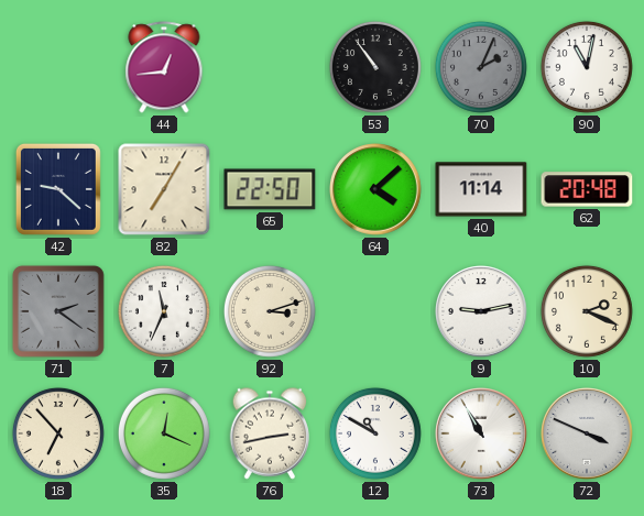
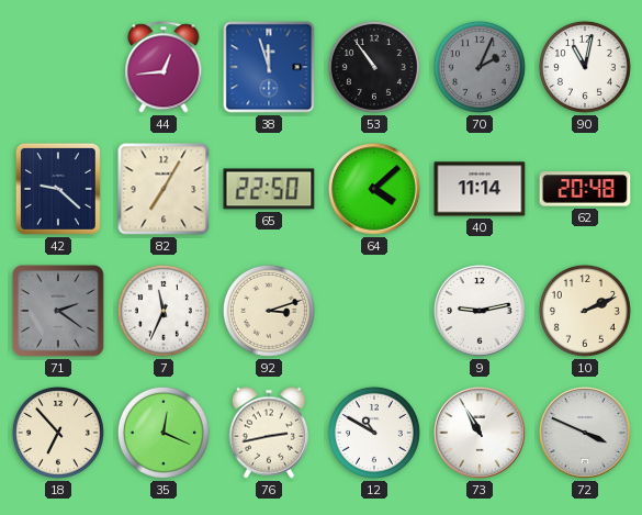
38: none -> 11:57 (269, 67)
10: 2:19 -> 2:11 (585, 311)
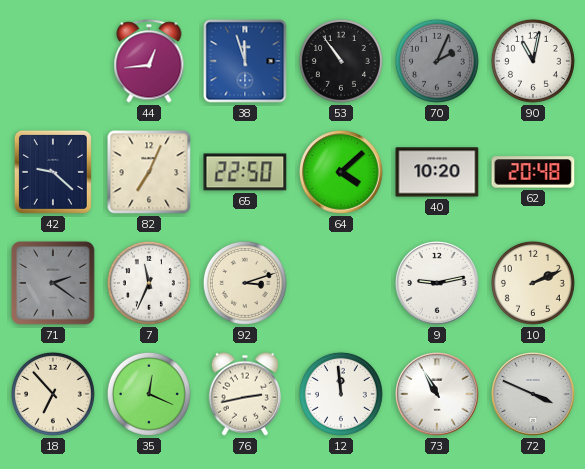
82: 7:05 -> 7:04 (149, 172)
40: 11:14 -> 10:20 (437, 172)
12: 10:50 -> 11:59 (341, 394)
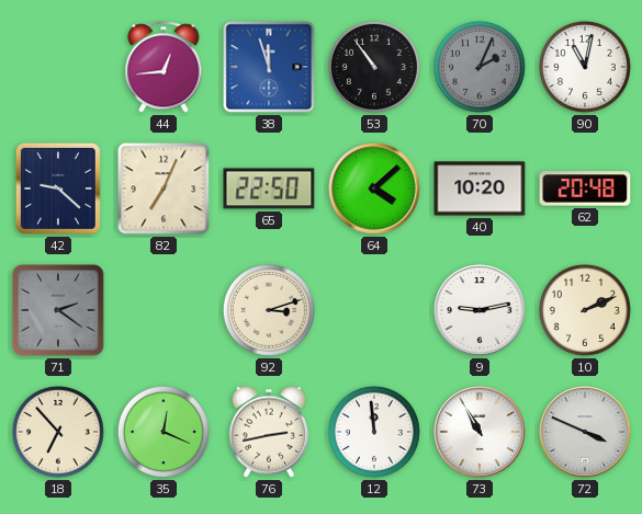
7: 11:34 -> none (149, 283)
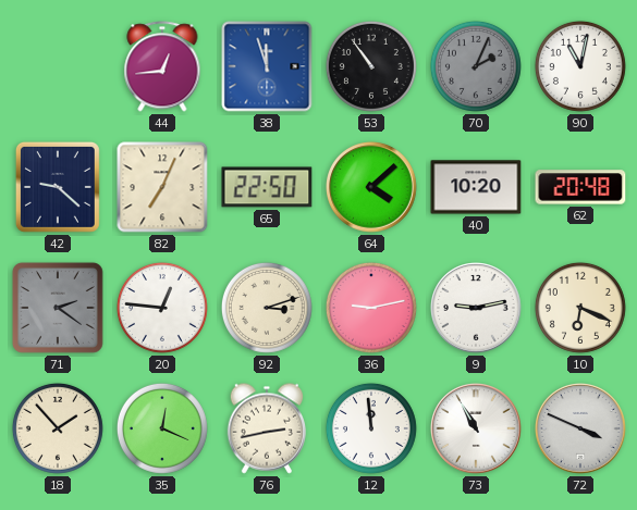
20: none -> 12:46 (162, 308)
36: none -> 9:13 (371, 308)
10: 2:11 -> 6:19 (580, 308)
18: 6:53 -> 1:53 (58, 428)
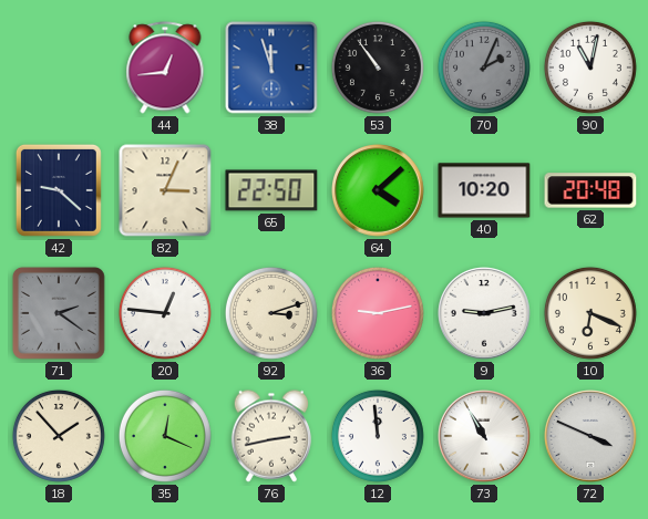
82: 7:04 -> 3:04 (165, 190)
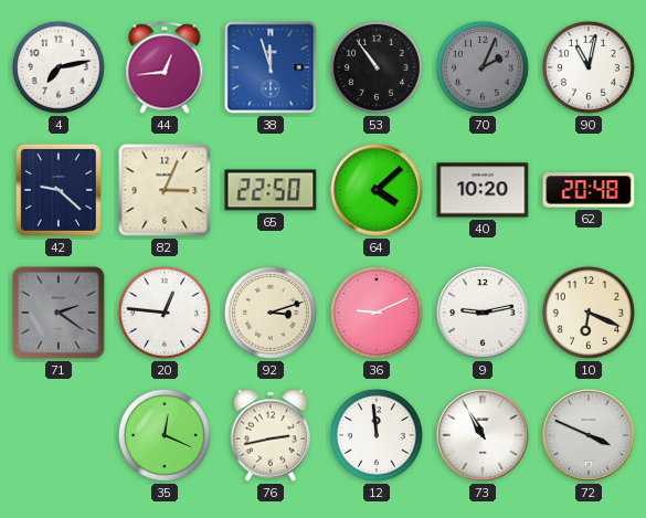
4: none -> 7:13 (59, 67)
36: 9:13 -> 9:11 (377, 313)
18: 1:53 -> none (59, 436)
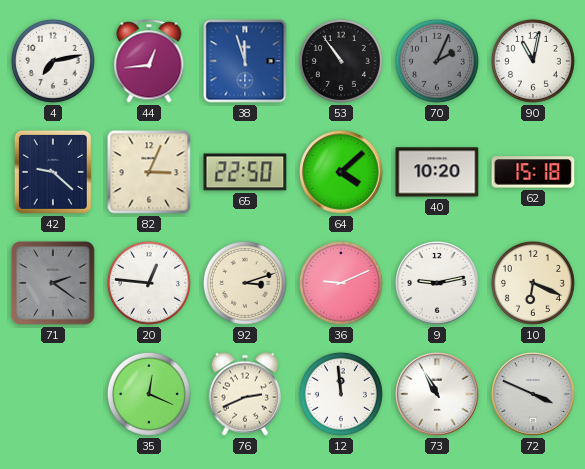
62: 20:48 -> 15:18 (533, 172)
76: 2:43 -> 2:41 (245, 394)
